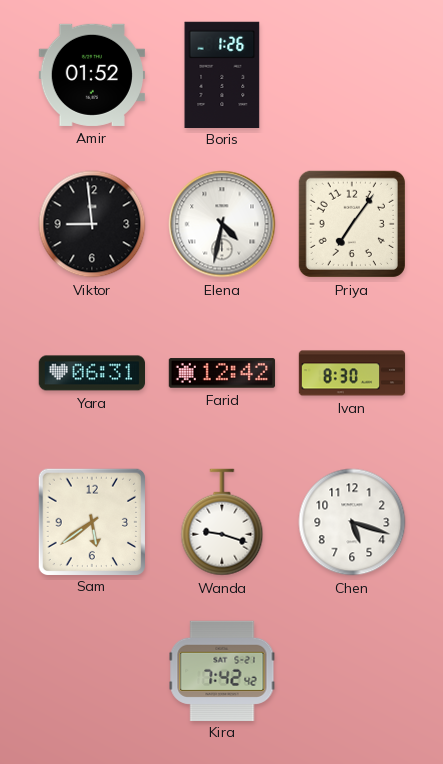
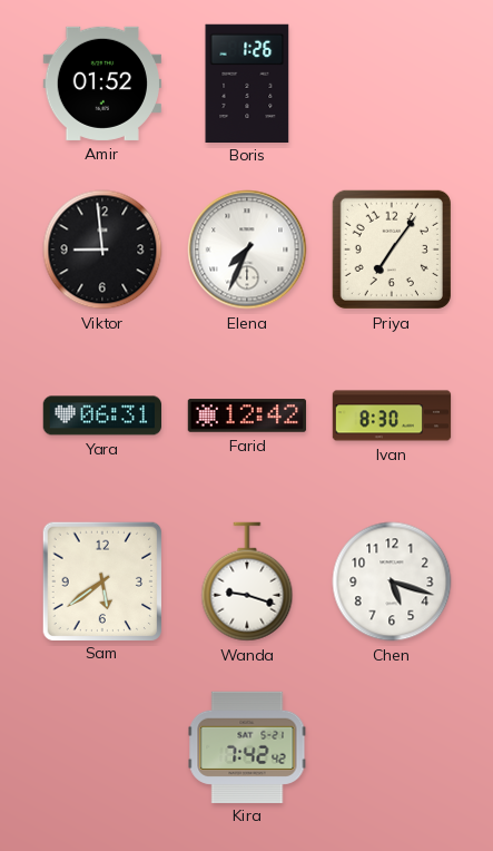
Elena: 4:32 -> 7:34 (247, 250)
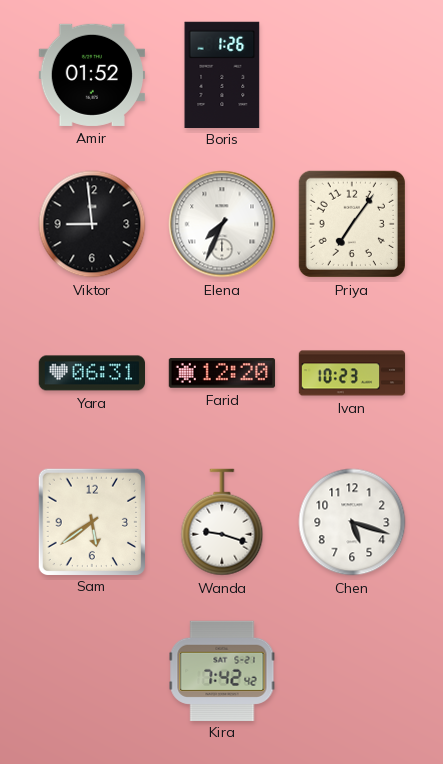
Farid: 12:42 -> 12:20 (222, 373)
Ivan: 8:30 -> 10:23 (352, 373)
